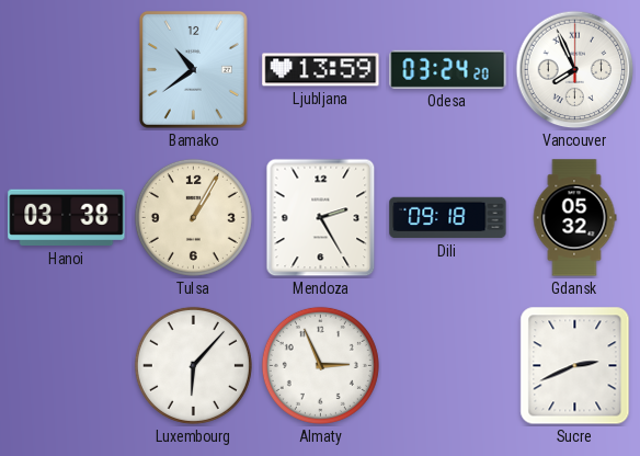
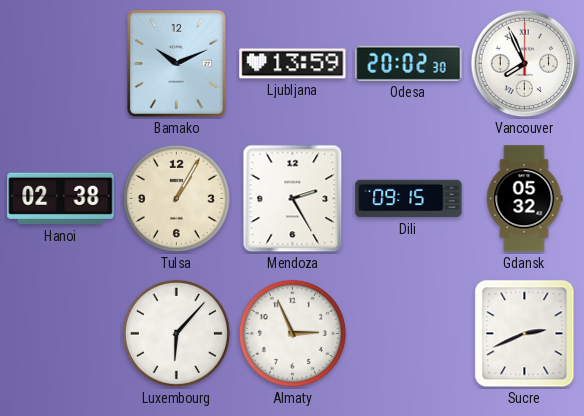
Bamako: 10:39 -> 10:11 (176, 63)
Odesa: 03:24 -> 20:02 (409, 63)
Hanoi: 03:38 -> 02:38 (61, 199)
Dili: 09:18 -> 09:15 (409, 199)
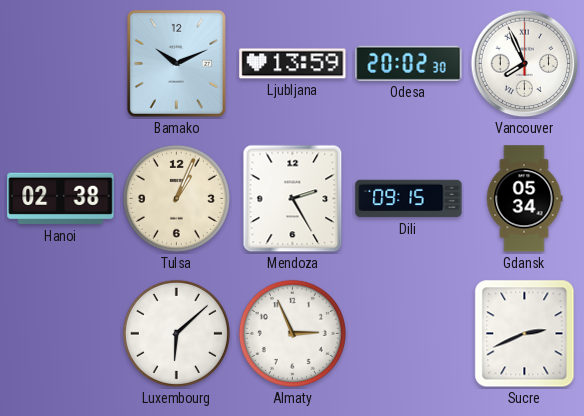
Tulsa: 1:05 -> 1:04 (176, 198)
Gdansk: 05:32 -> 05:34 (524, 199)
Luxembourg: 6:07 -> 6:08 (176, 333)
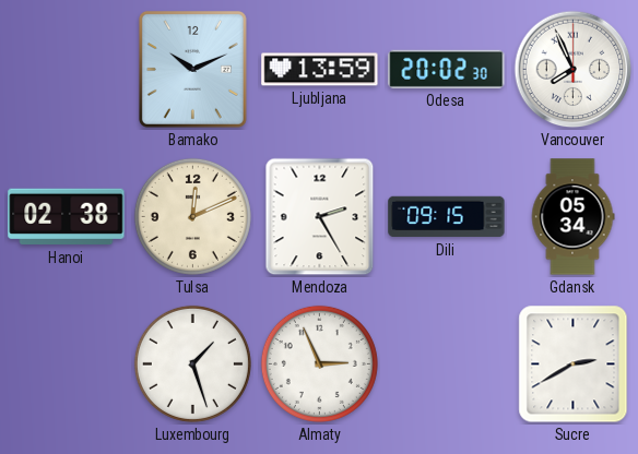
Tulsa: 1:04 -> 12:11 (192, 216)
Luxembourg: 6:08 -> 1:27 (192, 363)
Sucre: 2:41 -> 2:40 (574, 365)
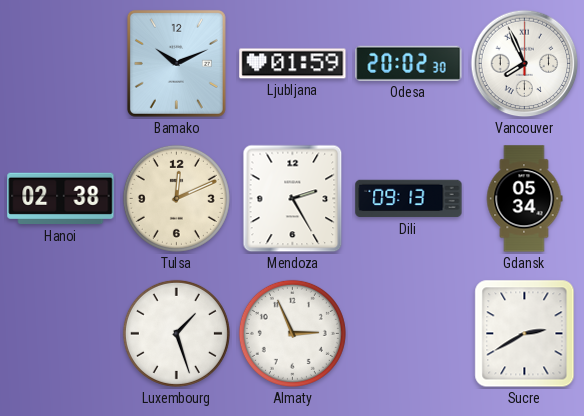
Ljubljana: 13:59 -> 01:59 (293, 64)
Dili: 09:15 -> 09:13 (409, 199)
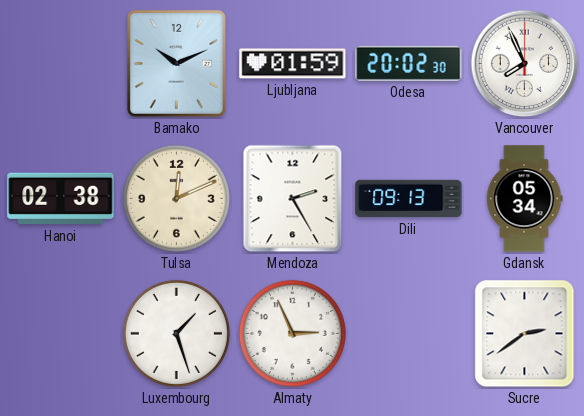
Sucre: 2:40 -> 2:39 (525, 334)
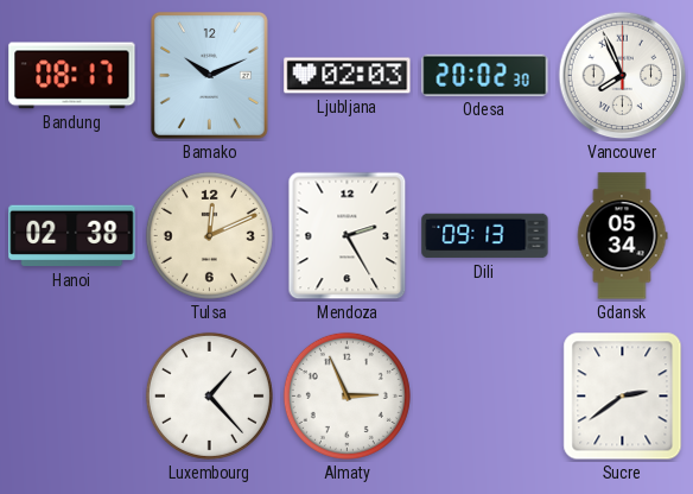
Bandung: none -> 08:17 (72, 76)
Ljubljana: 01:59 -> 02:03 (348, 76)
Luxembourg: 1:27 -> 1:23 (209, 395)
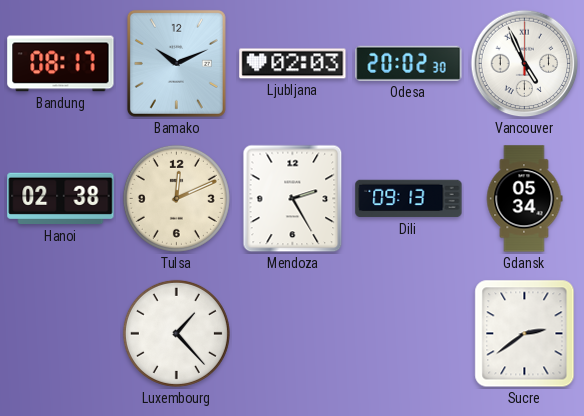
Vancouver: 7:56 -> 4:56 (525, 64)
Almaty: 2:56 -> none (346, 395)
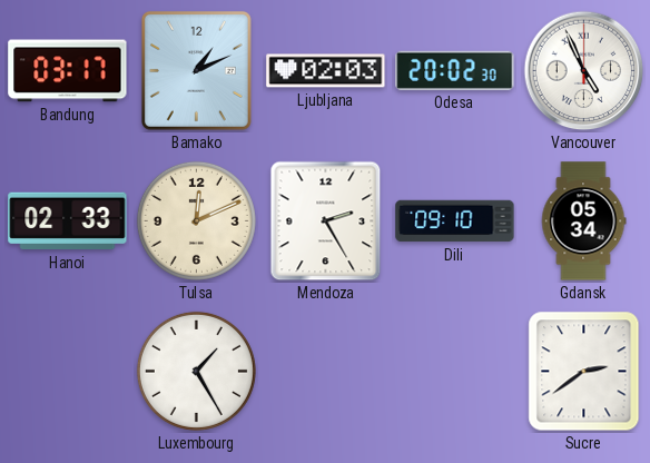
Bandung: 08:17 -> 03:17 (68, 71)
Bamako: 10:11 -> 1:11 (196, 70)
Hanoi: 02:38 -> 02:33 (68, 221)
Dili: 09:13 -> 09:10 (455, 221)
Luxembourg: 1:23 -> 1:25 (196, 371)
